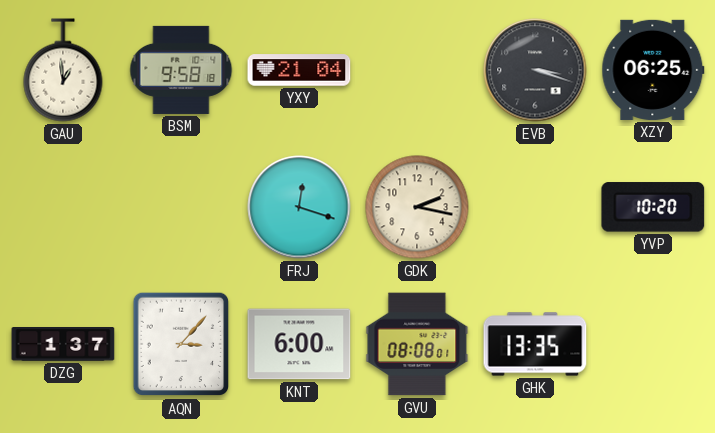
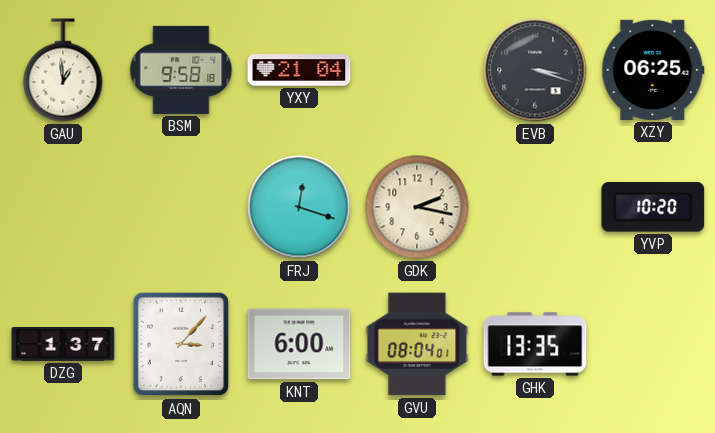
GVU: 08:08 -> 08:04 (417, 344)
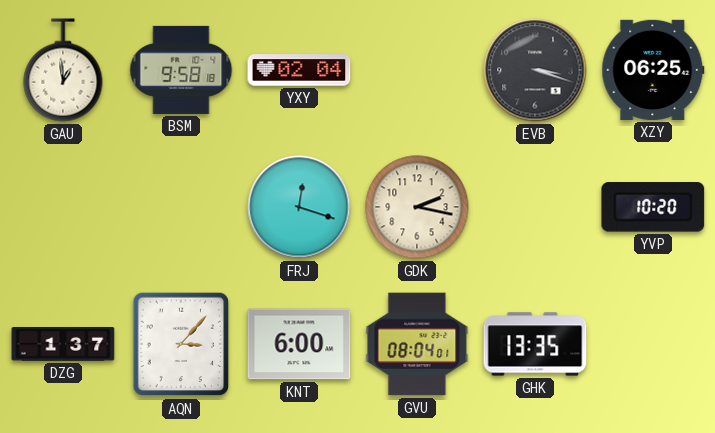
YXY: 21:04 -> 02:04 (299, 70)
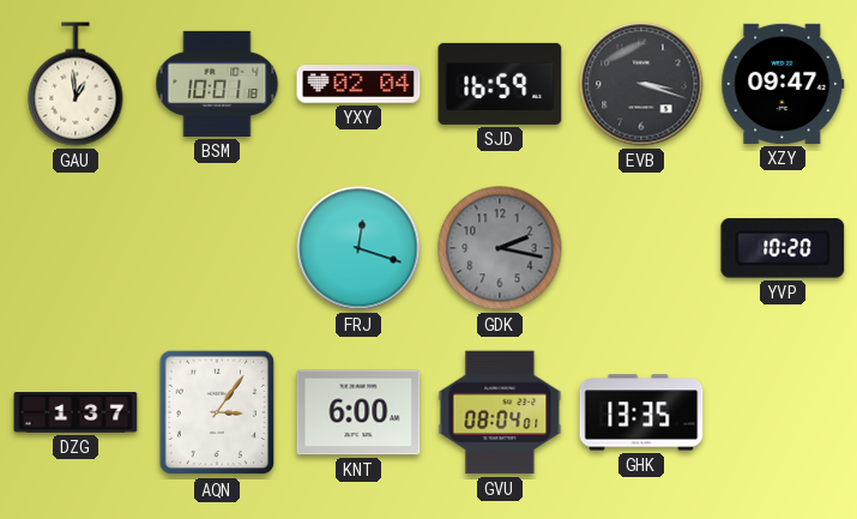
BSM: 9:58 -> 10:01 (217, 84)
SJD: none -> 16:59 (500, 84)
XZY: 06:25 -> 09:47 (783, 84)
GDK dial: cream -> grey (500, 248)
AQN: 3:07 -> 3:06 (217, 412)
